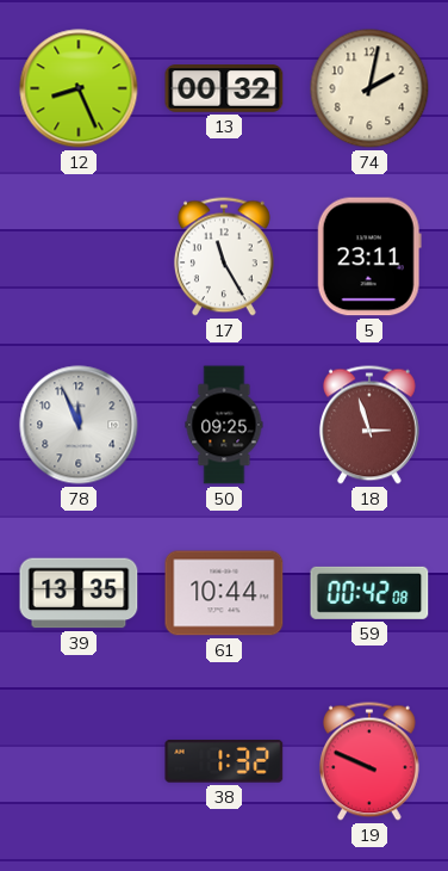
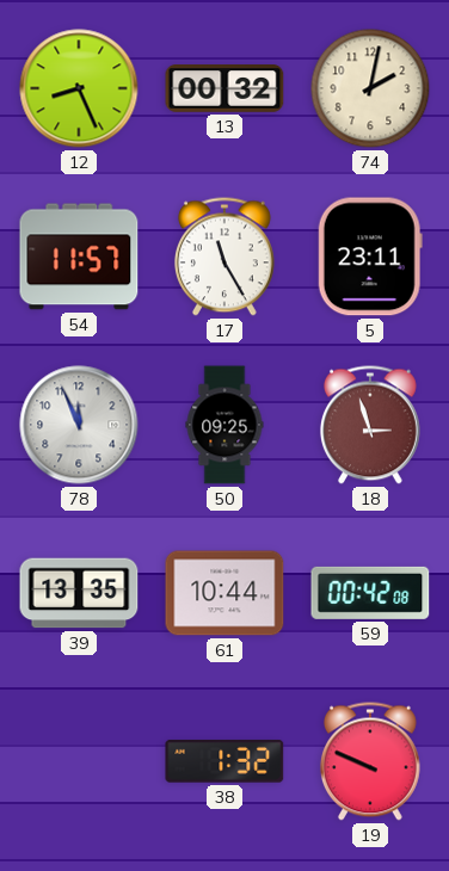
54: none -> 11:57 (79, 257)
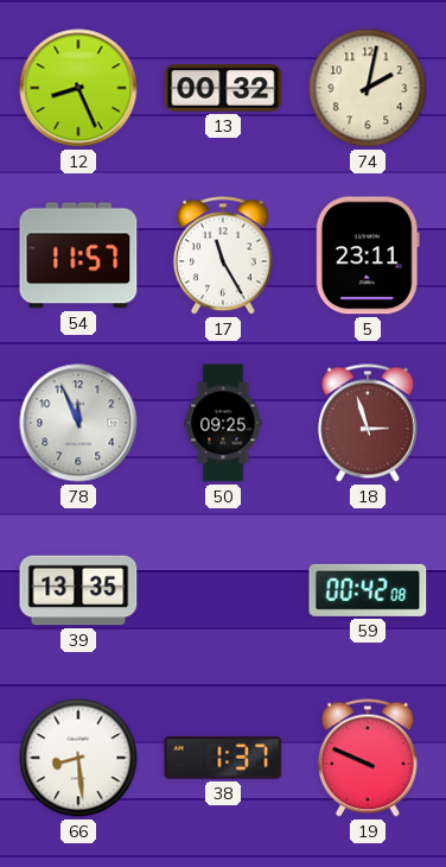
61: 10:44 -> none (224, 593)
66: none -> 8:29 (78, 758)
38: 1:32 -> 1:37 (223, 758)
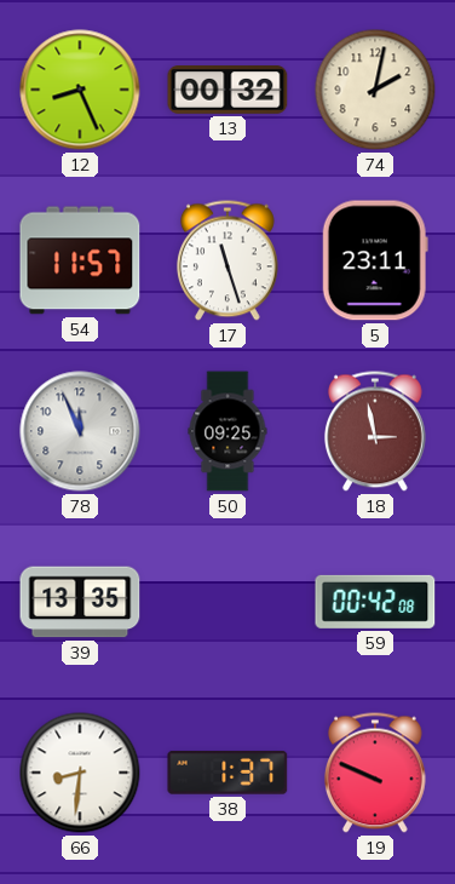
17: 11:25 -> 11:27 (227, 260)
18: 2:57 -> 2:58 (375, 431)
66: 8:29 -> 8:31 (80, 773)
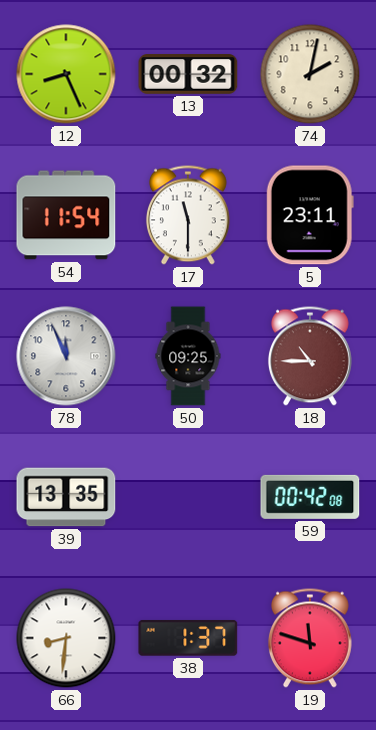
54: 11:57 -> 11:54 (66, 215)
17: 11:27 -> 11:30 (188, 215)
18: 2:58 -> 10:45 (310, 356)
19: 9:49 -> 11:48 (310, 638)
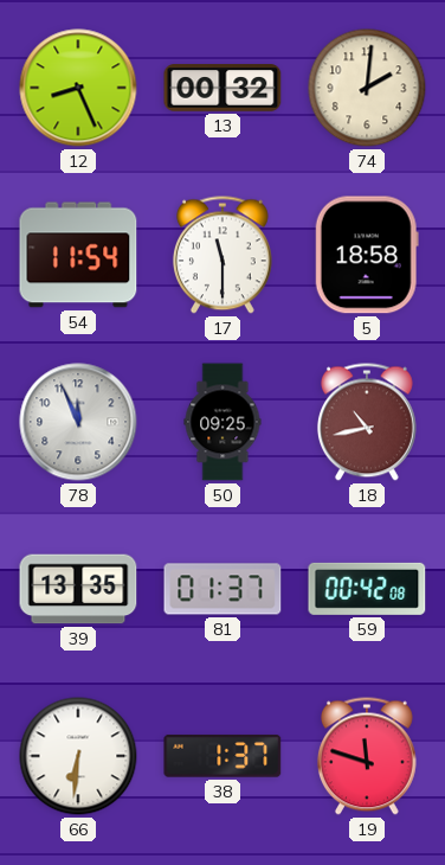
74: 2:02 -> 2:01 (367, 88)
5: 23:11 -> 18:58 (367, 255)
18: 10:45 -> 10:43 (367, 422)
81: none -> 01:37 (222, 589)
66: 8:31 -> 6:31 (78, 756)
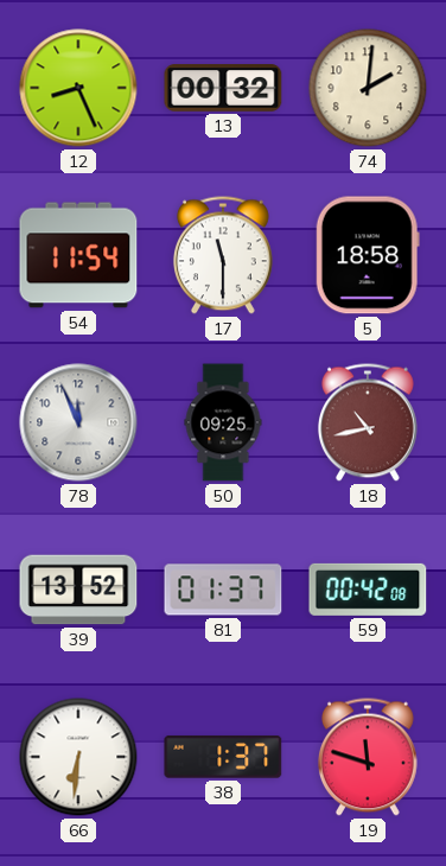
39: 13:35 -> 13:52 (78, 590)
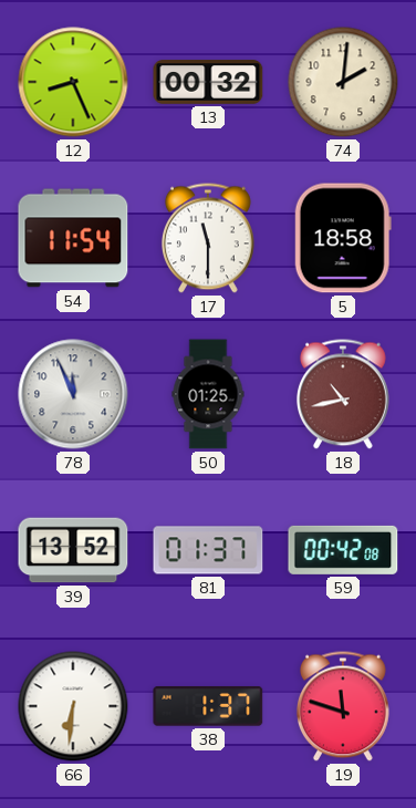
50: 09:25 -> 01:25 (208, 394)
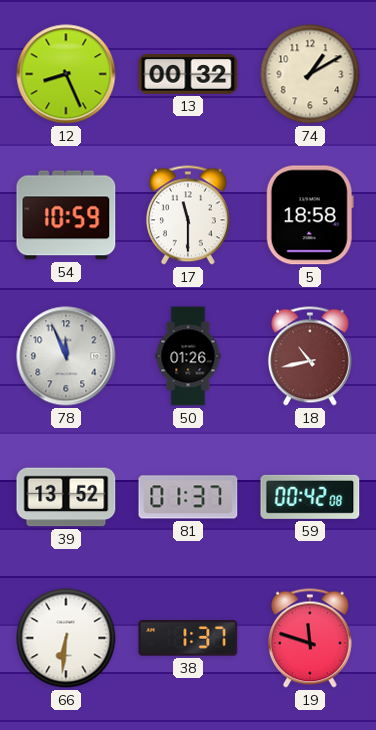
74: 2:01 -> 1:10 (310, 74)
54: 11:54 -> 10:59 (66, 215)
50: 01:25 -> 01:26 (188, 356)
